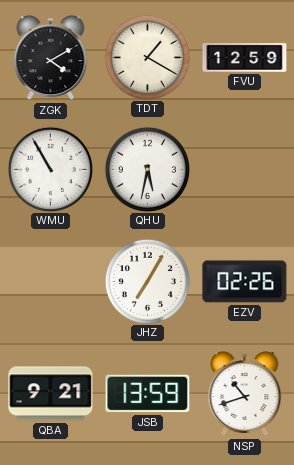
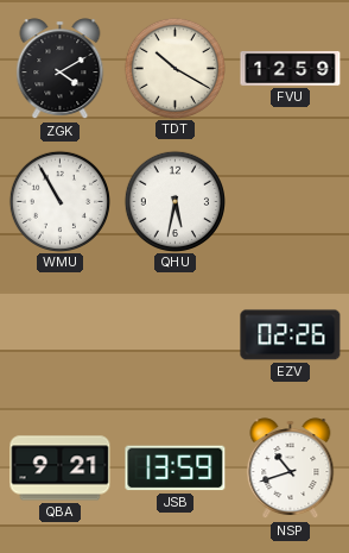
TDT: 1:20 -> 10:20 (174, 68)
JHZ: 7:05 -> none (147, 281)
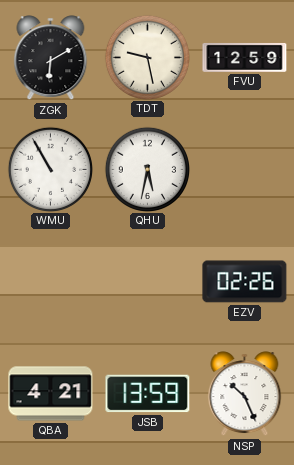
ZGK: 4:10 -> 6:10 (51, 58)
TDT: 10:20 -> 9:28 (147, 57)
QBA: 9:21 -> 4:21 (51, 394)
NSP: 10:42 -> 10:26 (245, 394)
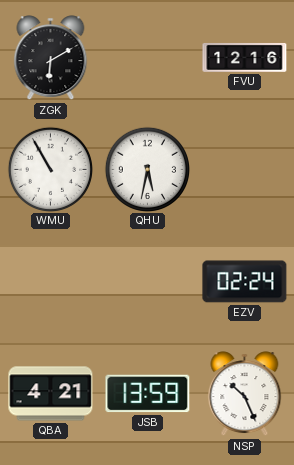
TDT: 9:28 -> none (147, 57)
FVU: 12:59 -> 12:16 (245, 57)
EZV: 02:26 -> 02:24 (245, 282)
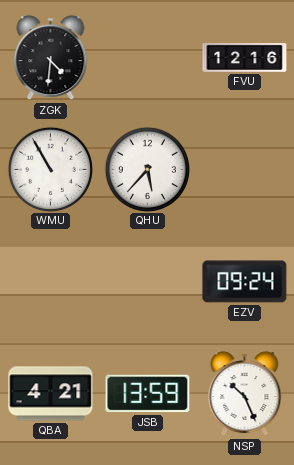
ZGK: 6:10 -> 4:31 (51, 58)
QHU: 5:32 -> 5:37 (147, 169)
EZV: 02:24 -> 09:24 (245, 282)
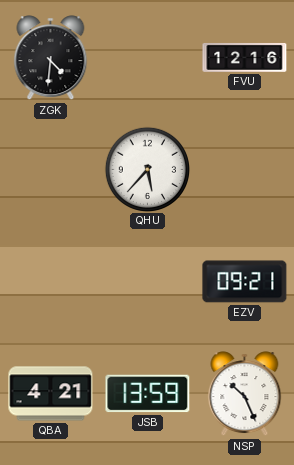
WMU: 10:55 -> none (50, 169)
EZV: 09:24 -> 09:21 (245, 282)
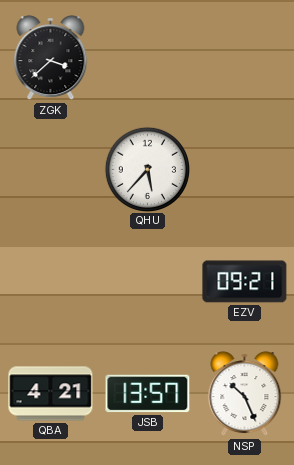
ZGK: 4:31 -> 3:38 (51, 58)
FVU: 12:16 -> none (245, 57)
JSB: 13:59 -> 13:57 (148, 394)
